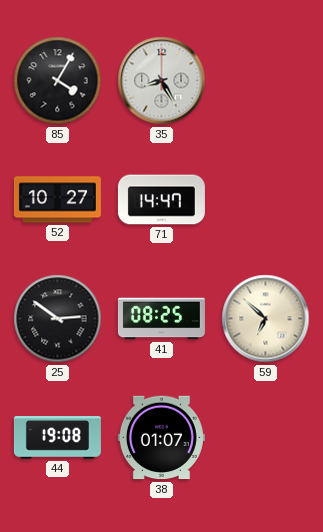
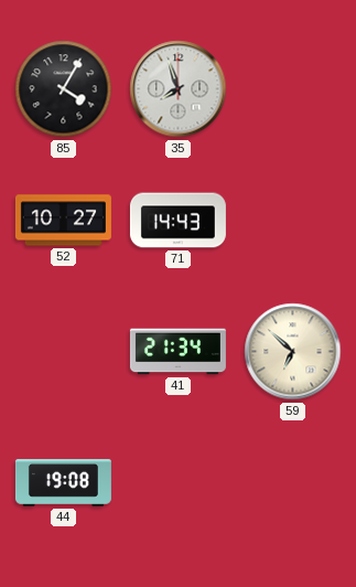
35: 8:25 -> 7:57 (179, 89)
71: 14:47 -> 14:43 (177, 221)
25: 2:51 -> none (58, 319)
41: 08:25 -> 21:34 (177, 352)
38: 01:07 -> none (161, 438)
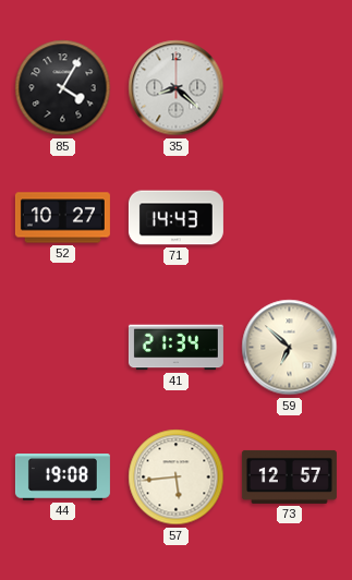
35: 7:57 -> 8:22 (177, 88)
57: none -> 5:44 (177, 478)
73: none -> 12:57 (289, 476)
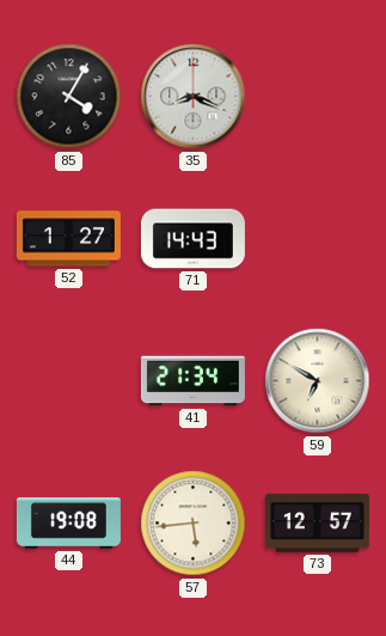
35: 8:22 -> 8:19 (194, 97)
52: 10:27 -> 1:27 (68, 239)
59: 6:52 -> 6:50 (318, 381)
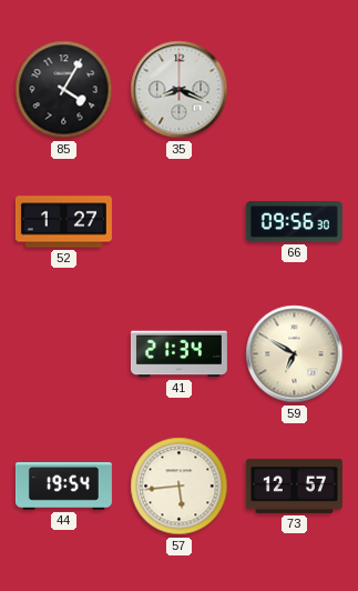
71: 14:43 -> none (192, 239)
66: none -> 09:56 (294, 222)
44: 19:08 -> 19:54 (63, 487)
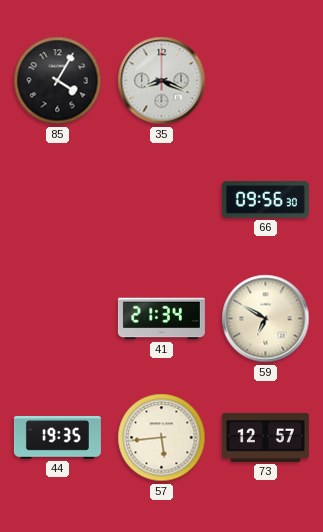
52: 1:27 -> none (63, 222)
44: 19:54 -> 19:35 (57, 438)
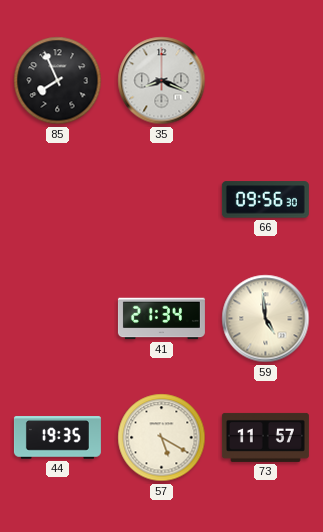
85: 4:05 -> 7:56 (58, 81)
59: 6:50 -> 4:59 (266, 319)
57: 5:44 -> 5:20 (162, 438)
73: 12:57 -> 11:57 (265, 437)
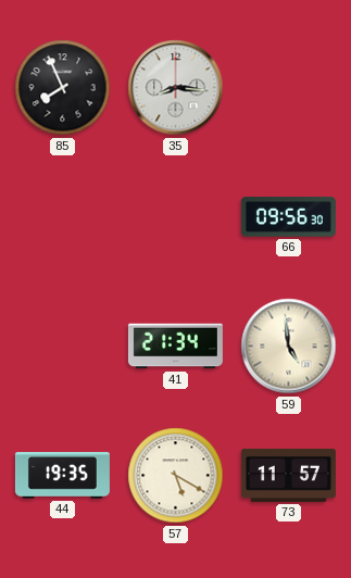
35: 8:19 -> 8:16 (176, 88)
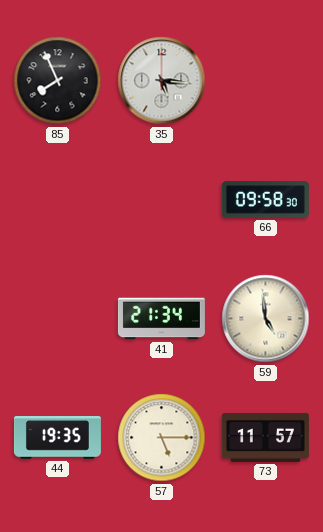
35: 8:16 -> 5:16 (162, 81)
66: 09:56 -> 09:58 (265, 200)
57: 5:20 -> 5:15 (162, 438)
